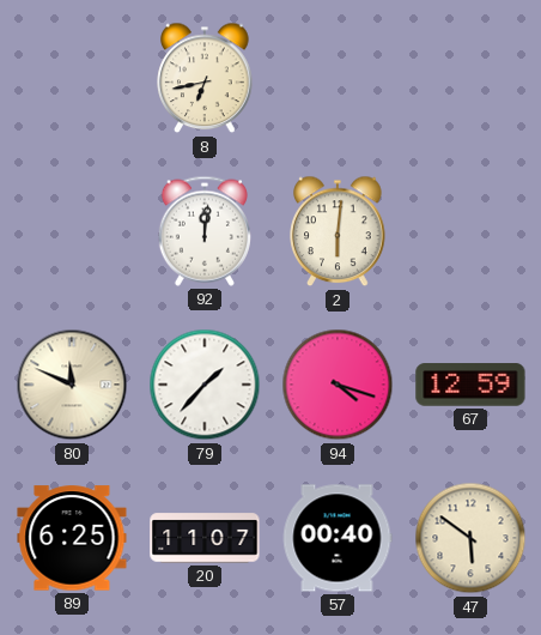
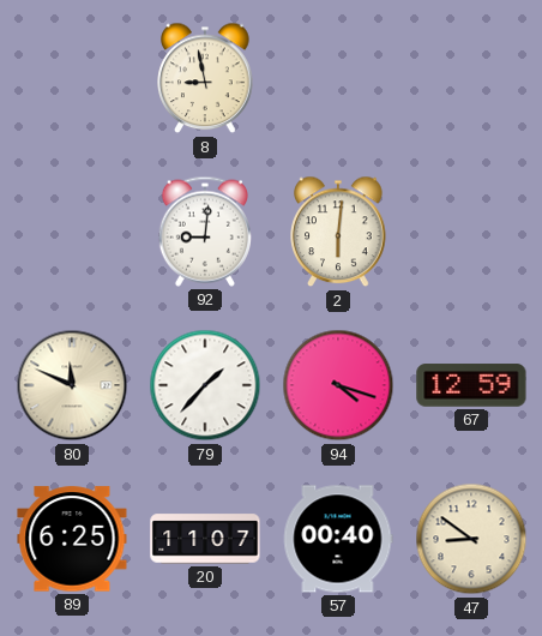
8: 6:43 -> 8:58 (205, 78)
92: 12:01 -> 9:01 (205, 232)
47: 5:51 -> 8:51 (471, 539)
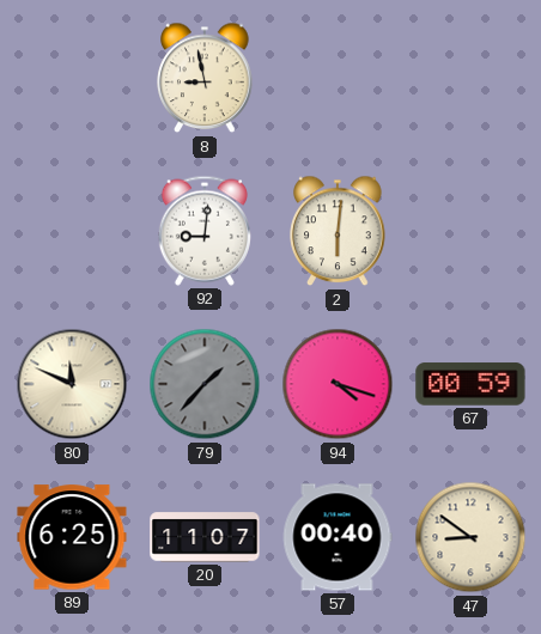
79 dial: white -> grey (205, 384)
67: 12:59 -> 00:59 (470, 384)
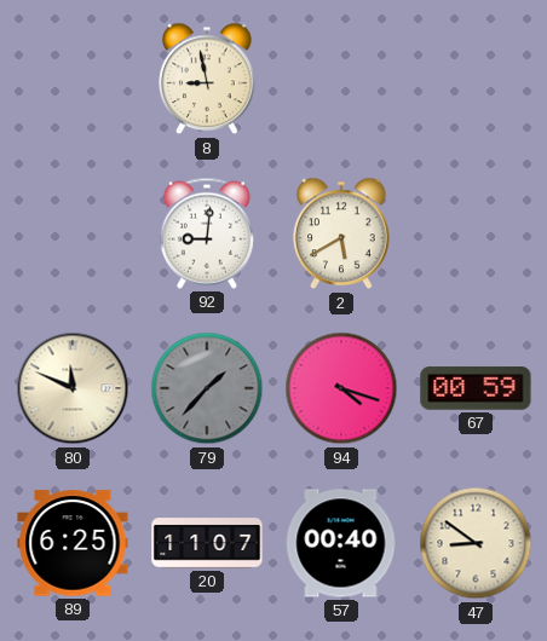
2: 6:01 -> 5:40 (341, 233)
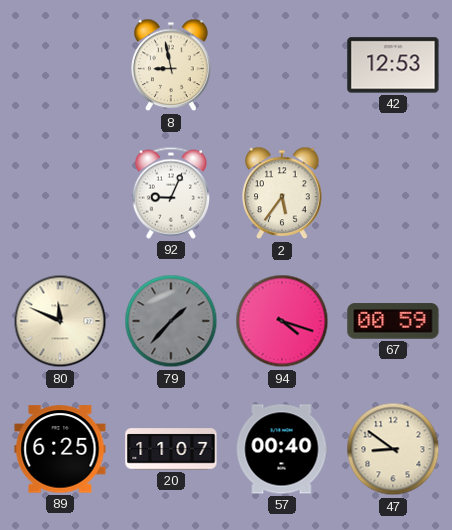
42: none -> 12:53 (393, 65)
92: 9:01 -> 9:04 (171, 193)
2: 5:40 -> 5:36 (282, 193)
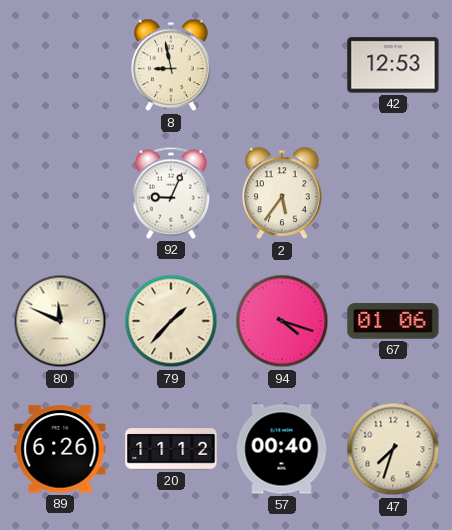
79 dial: grey -> cream (171, 321)
67: 00:59 -> 01:06 (393, 321)
89: 6:25 -> 6:26 (60, 449)
20: 11:07 -> 11:12 (171, 449)
47: 8:51 -> 7:33 (393, 449)
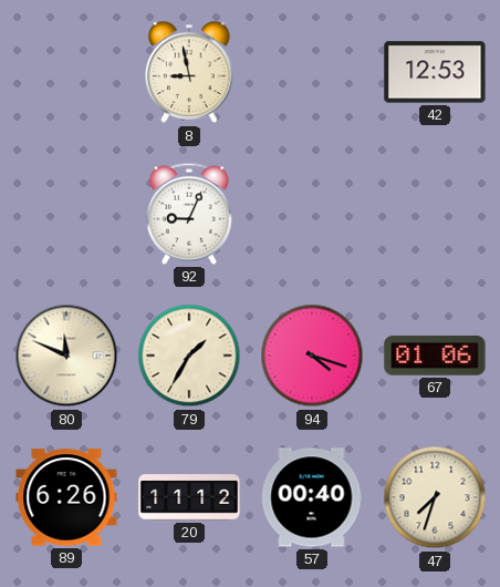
2: 5:36 -> none (282, 193)
79: 1:37 -> 1:35 (189, 356)
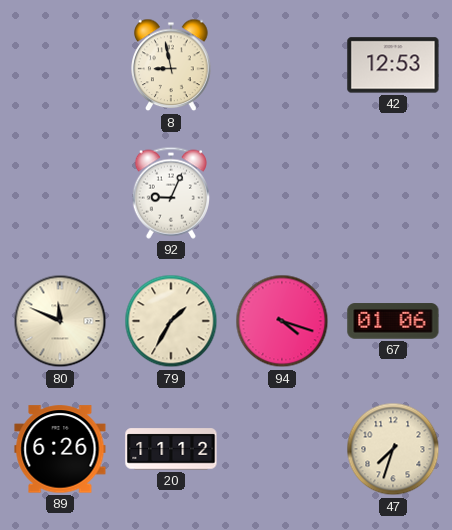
57: 00:40 -> none (312, 497)
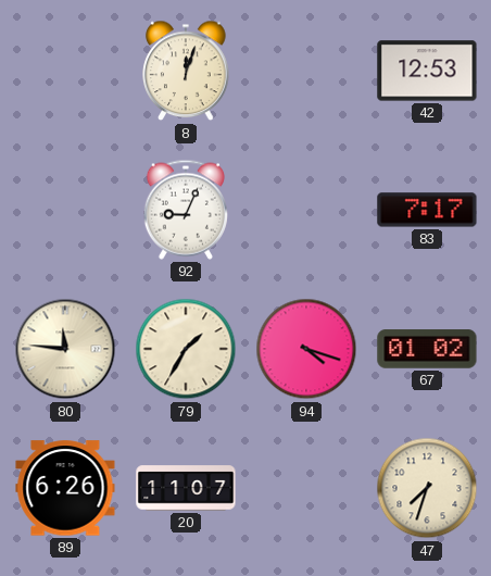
8: 8:58 -> 12:03 (186, 71)
83: none -> 7:17 (427, 210)
80: 11:49 -> 11:46 (65, 349)
67: 01:06 -> 01:02 (427, 349)
20: 11:12 -> 11:07 (186, 488)
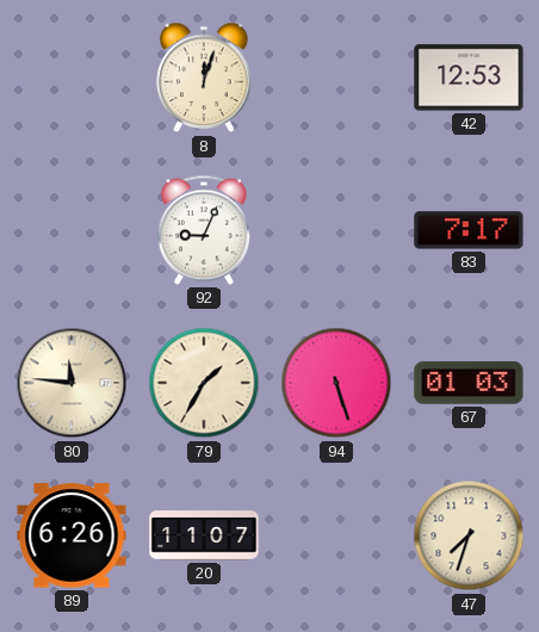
94: 4:18 -> 5:27 (336, 383)
67: 01:02 -> 01:03 (469, 383)
